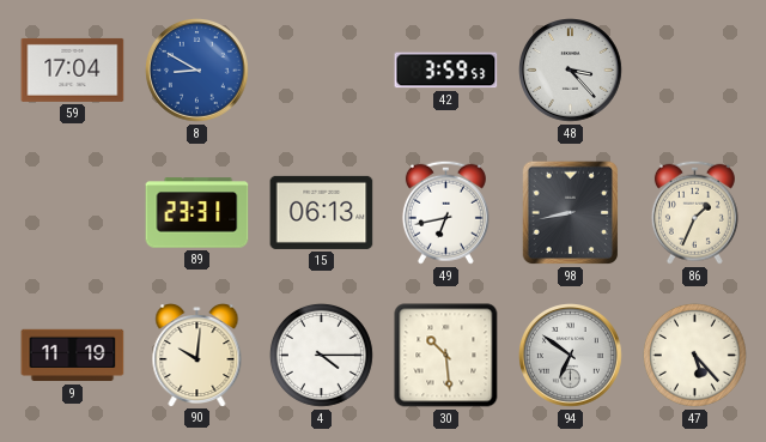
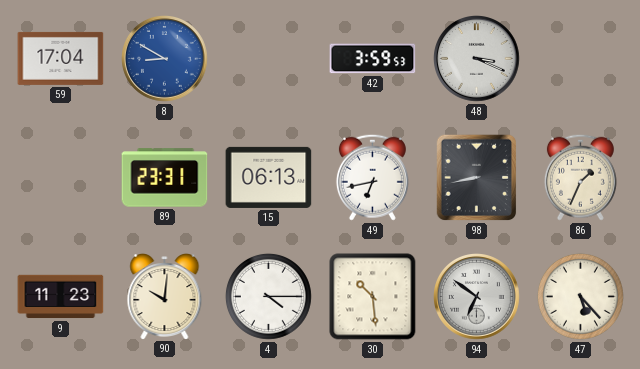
48: 3:23 -> 3:19 (477, 59)
9: 11:19 -> 11:23 (61, 297)
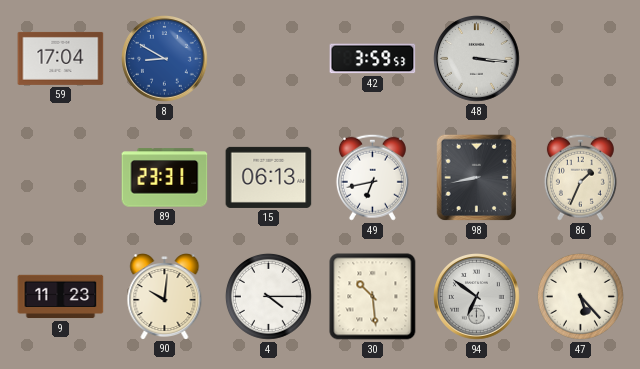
48: 3:19 -> 3:16 (477, 59)
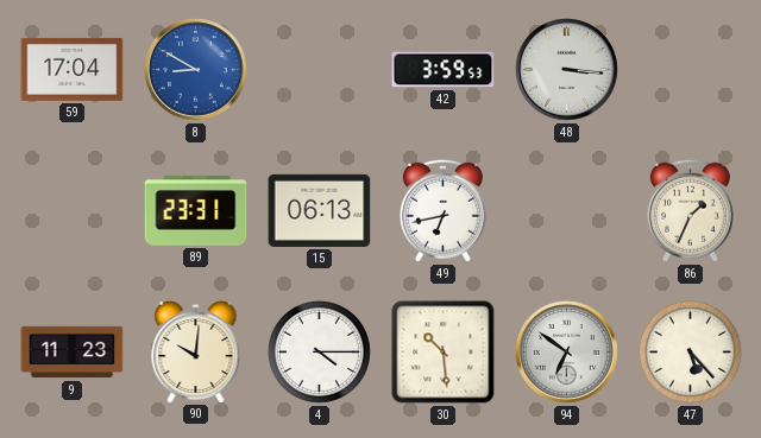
98: 8:43 -> none (477, 178)
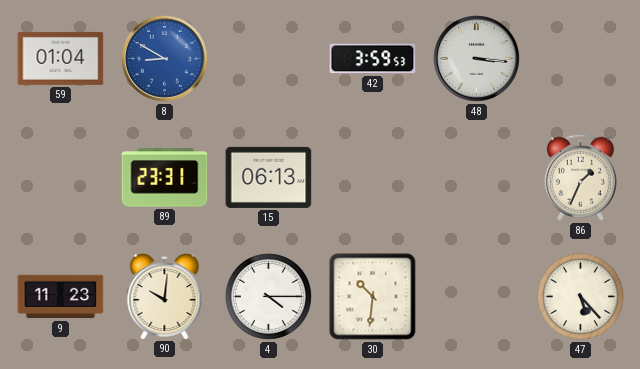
59: 17:04 -> 01:04 (61, 58)
49: 6:43 -> none (442, 210)
30: 10:29 -> 10:31 (373, 297)
94: 6:51 -> none (567, 353)
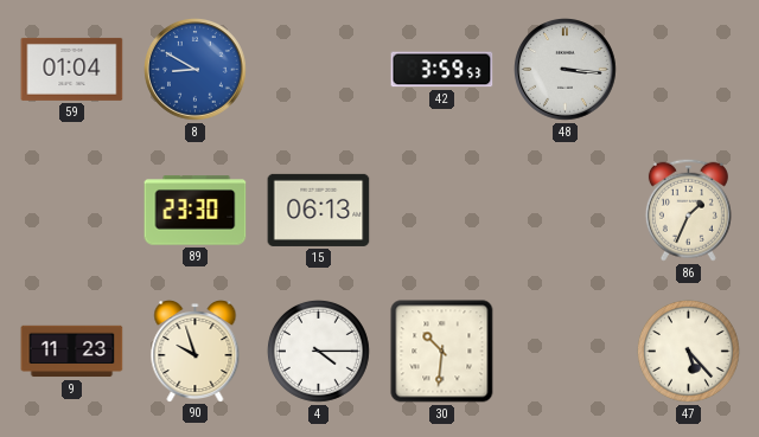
89: 23:31 -> 23:30 (196, 211)
90: 10:01 -> 9:57 (196, 351)
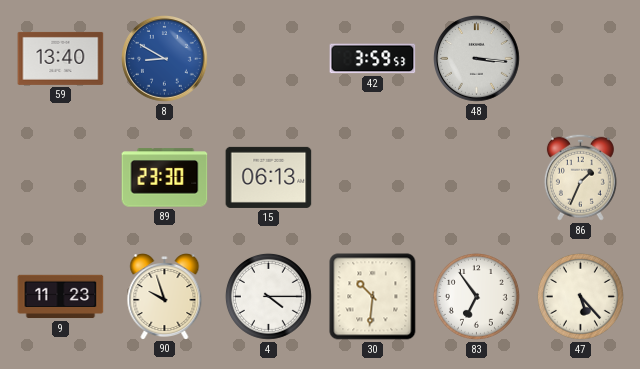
59: 01:04 -> 13:40 (61, 58)
83: none -> 6:54 (476, 296)
